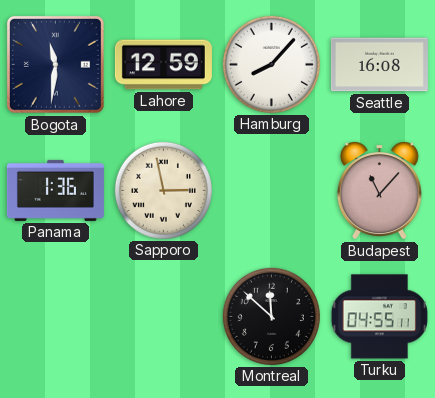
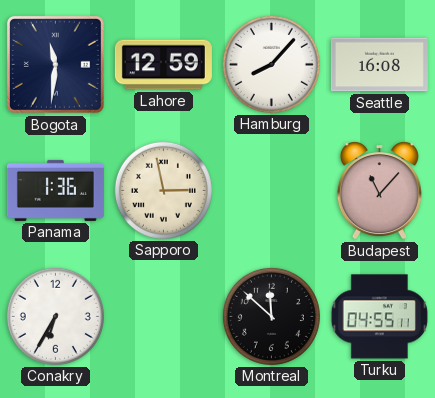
Conakry: none -> 6:35 (55, 316)
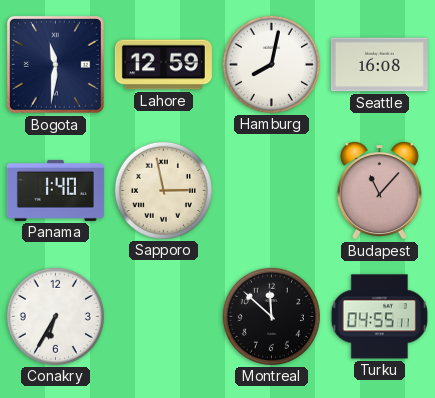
Hamburg: 8:07 -> 8:02 (271, 64)
Panama: 1:36 -> 1:40 (55, 190)
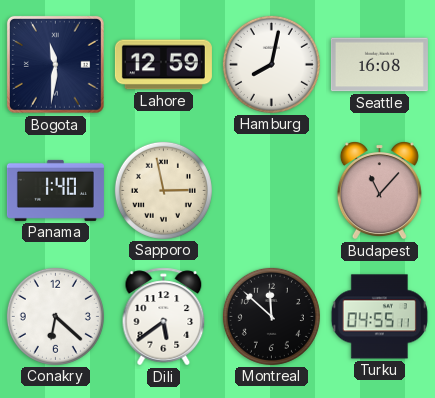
Conakry: 6:35 -> 6:22 (55, 316)
Dili: none -> 5:39 (164, 317)
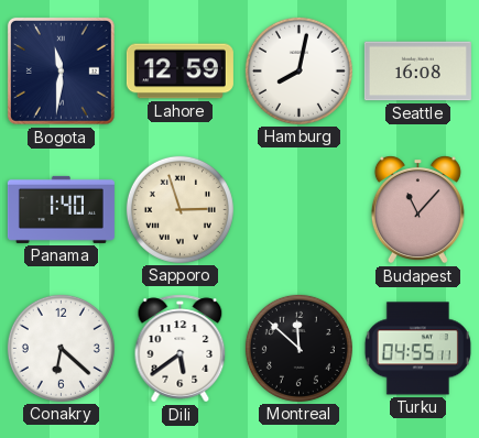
Sapporo: 2:58 -> 2:57 (179, 209)
